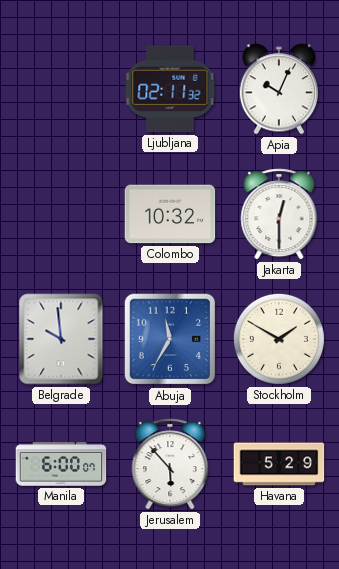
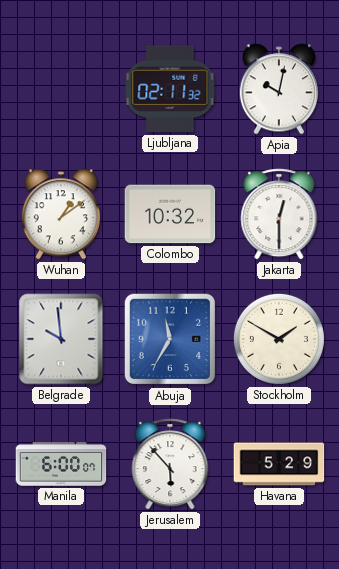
Apia: 10:04 -> 10:02 (278, 89)
Wuhan: none -> 1:09 (60, 214)
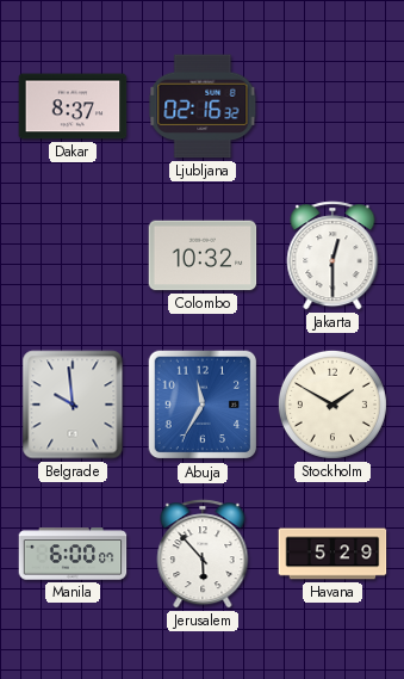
Dakar: none -> 8:37 (73, 106)
Ljubljana: 02:11 -> 02:16 (203, 106)
Apia: 10:02 -> none (278, 89)
Wuhan: 1:09 -> none (60, 214)
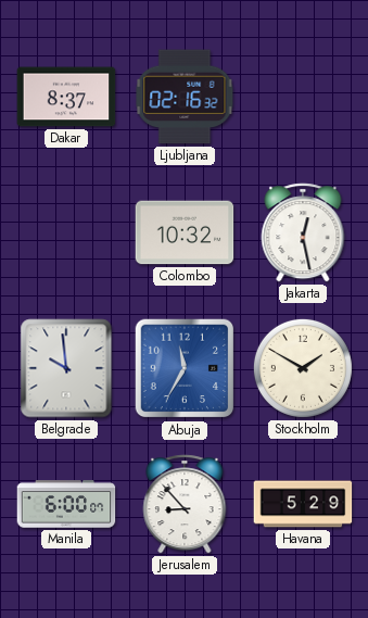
Jakarta: 12:30 -> 12:28 (303, 232)
Jerusalem: 5:53 -> 8:53 (185, 504)
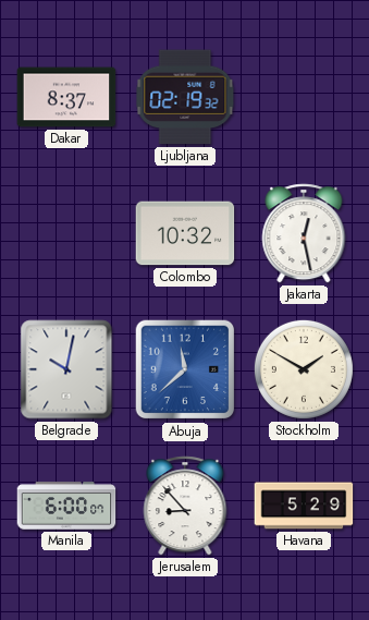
Ljubljana: 02:16 -> 02:19 (185, 97)
Belgrade: 9:59 -> 10:02 (66, 369)
Abuja: 11:35 -> 11:38 (185, 369)
